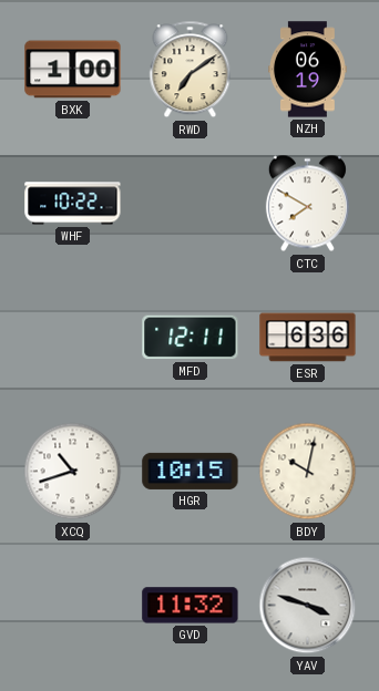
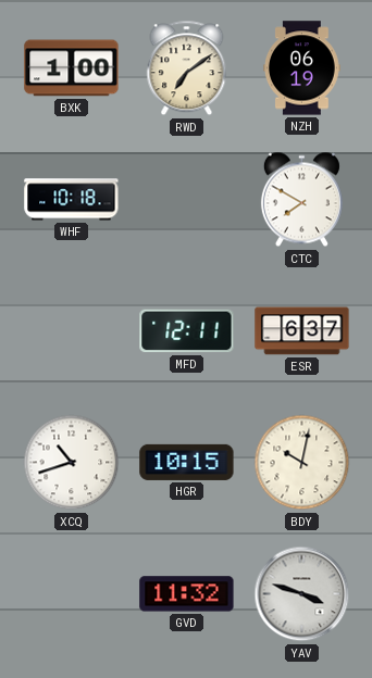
WHF: 10:22 -> 10:18 (72, 200)
ESR: 6:36 -> 6:37 (302, 331)
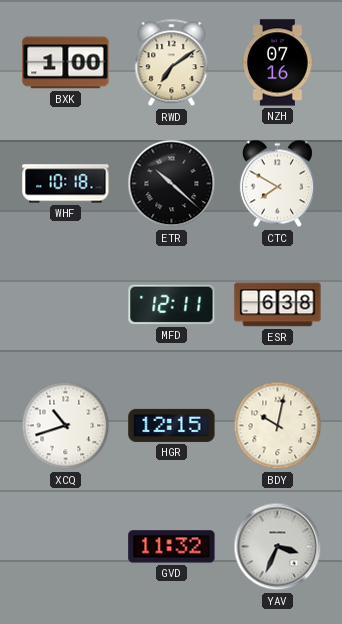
NZH: 06:19 -> 07:16 (278, 63)
ETR: none -> 10:22 (172, 184)
ESR: 6:37 -> 6:38 (278, 305)
HGR: 10:15 -> 12:15 (172, 425)
YAV: 3:48 -> 3:34 (278, 547)
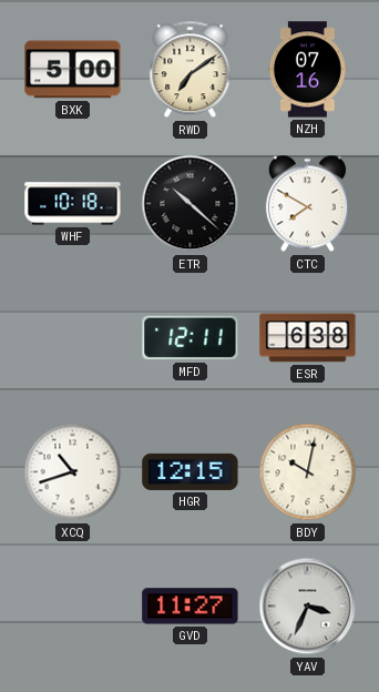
BXK: 1:00 -> 5:00 (73, 70)
GVD: 11:32 -> 11:27 (191, 607)
